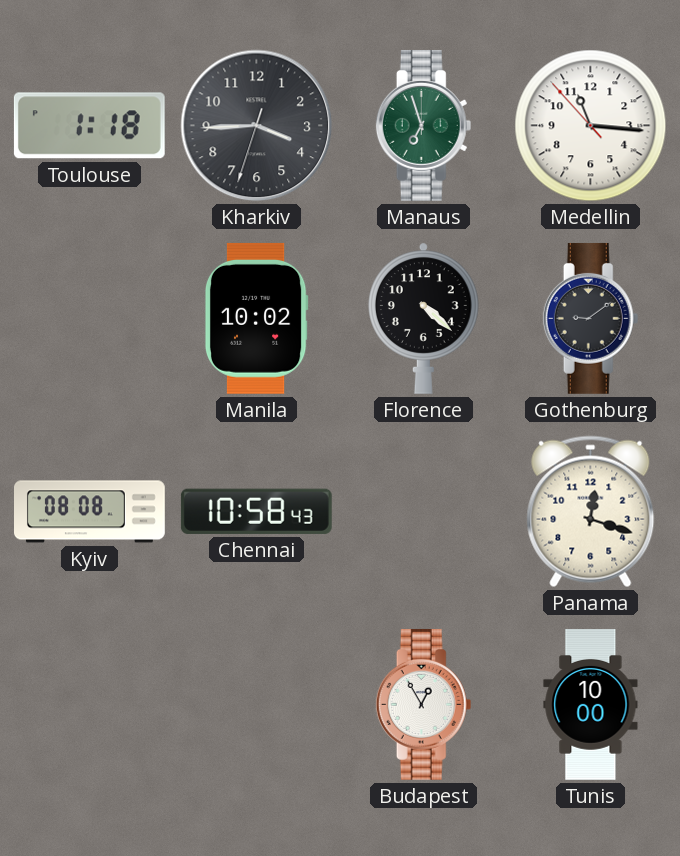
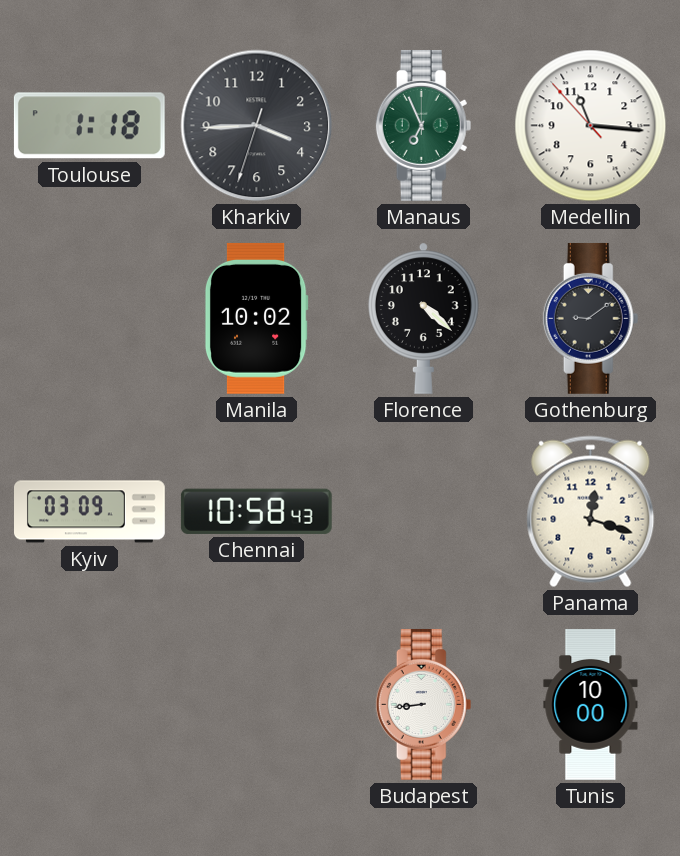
Manaus: 6:57 -> 6:56 (424, 125)
Kyiv: 08:08 -> 03:09 (90, 512)
Budapest: 12:55 -> 8:44 (424, 704)
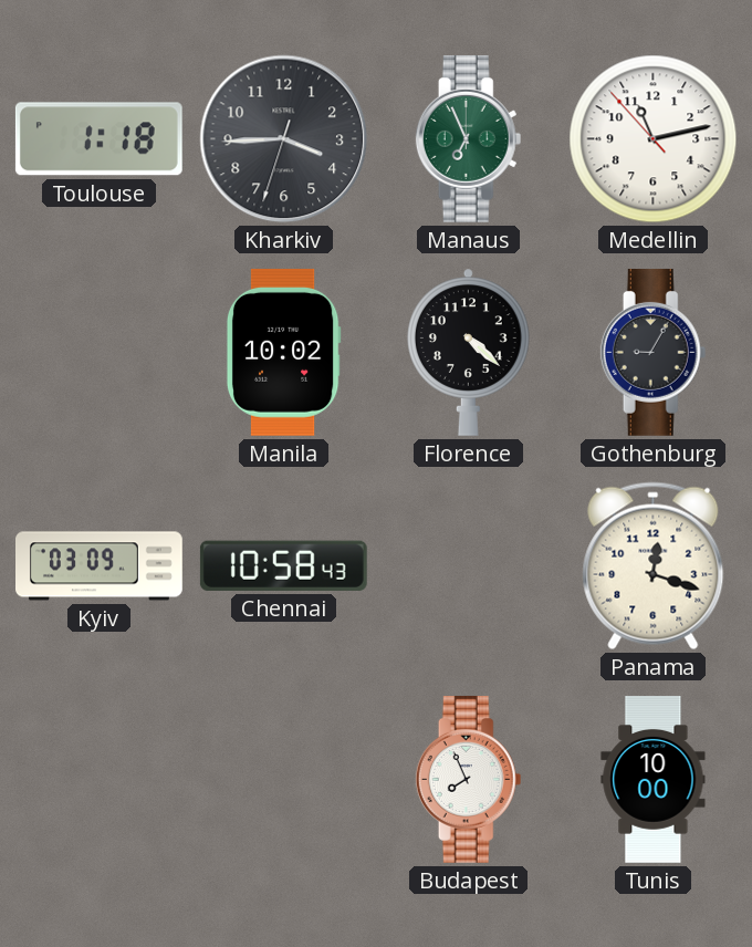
Medellin: 11:15 -> 11:12 (654, 139)
Gothenburg: 9:09 -> 9:05 (654, 352)
Budapest: 8:44 -> 7:56 (469, 779)
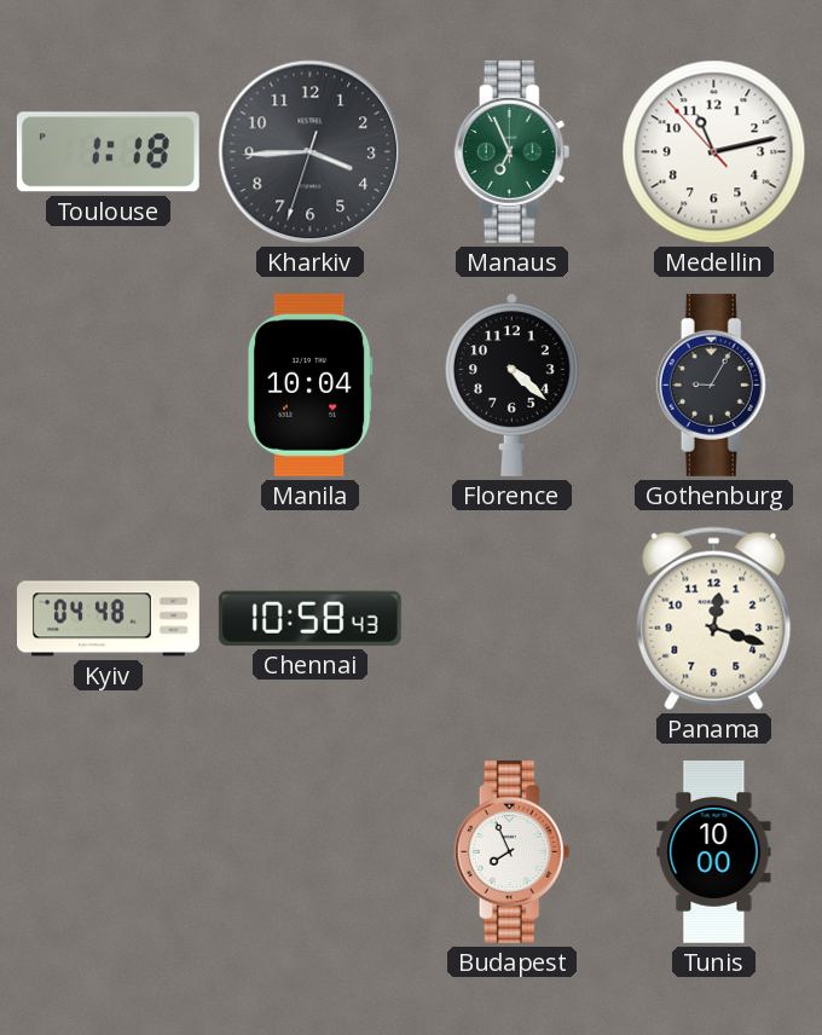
Manila: 10:02 -> 10:04 (309, 384)
Kyiv: 03:09 -> 04:48 (109, 619)
